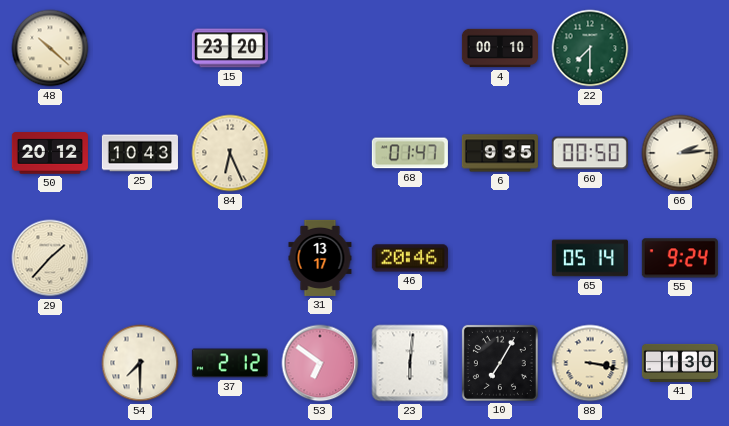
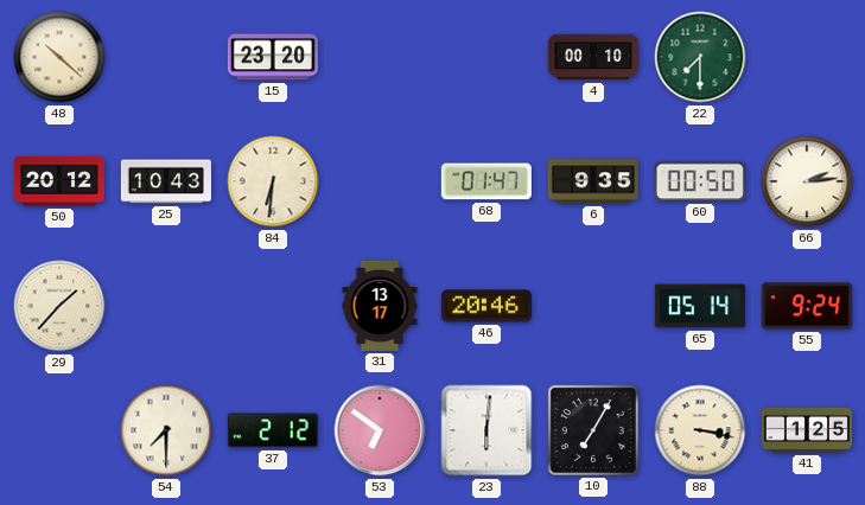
84: 6:26 -> 6:31 (273, 181)
41: 1:30 -> 1:25 (807, 430)
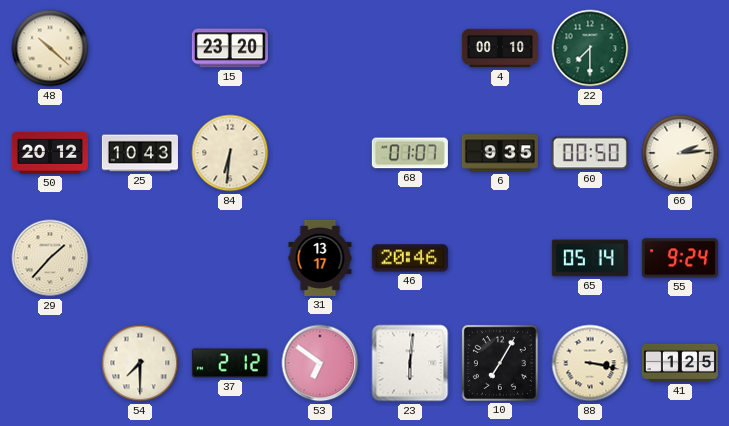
68: 01:47 -> 01:07 (410, 153)
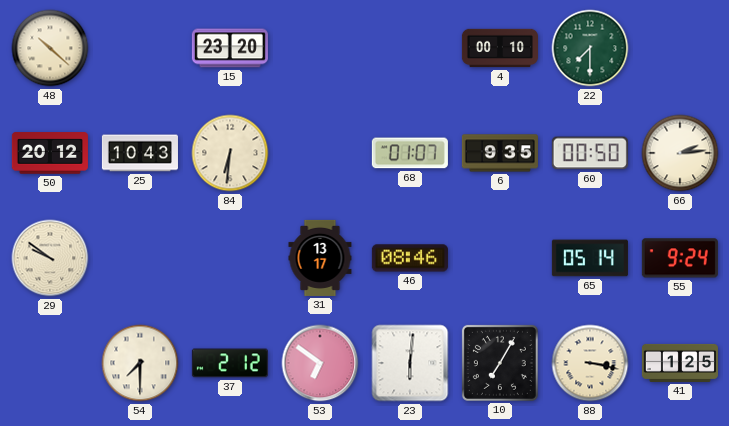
29: 1:37 -> 9:51 (50, 258)
46: 20:46 -> 08:46 (410, 258)
